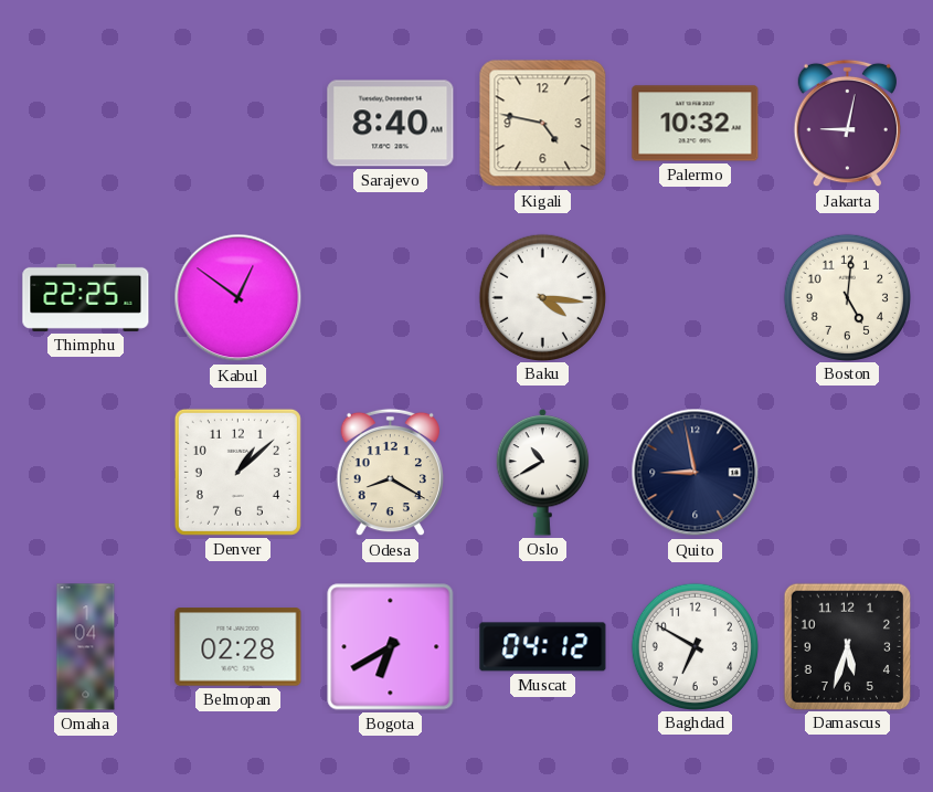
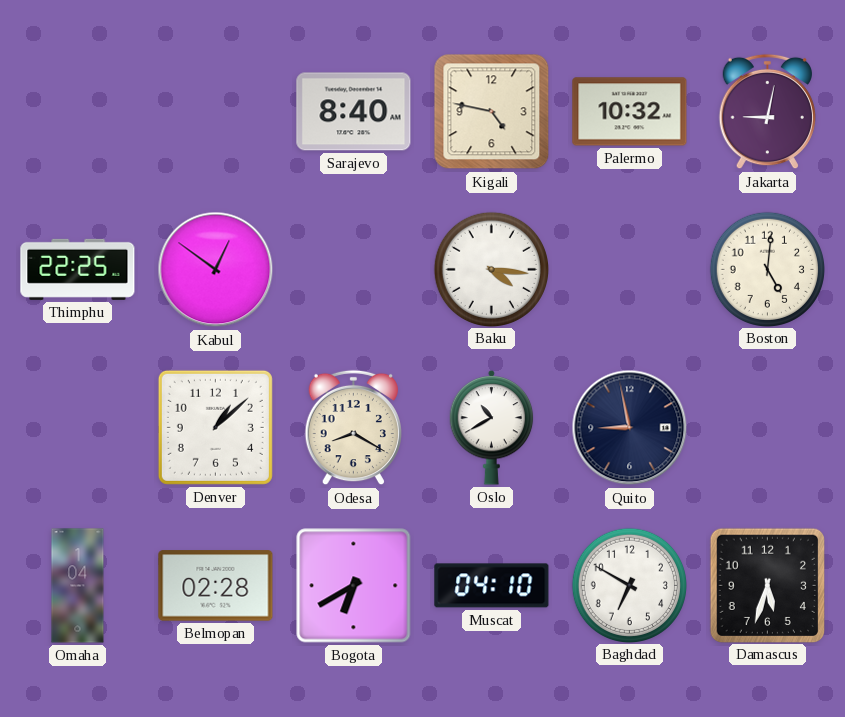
Muscat: 04:12 -> 04:10 (492, 586)
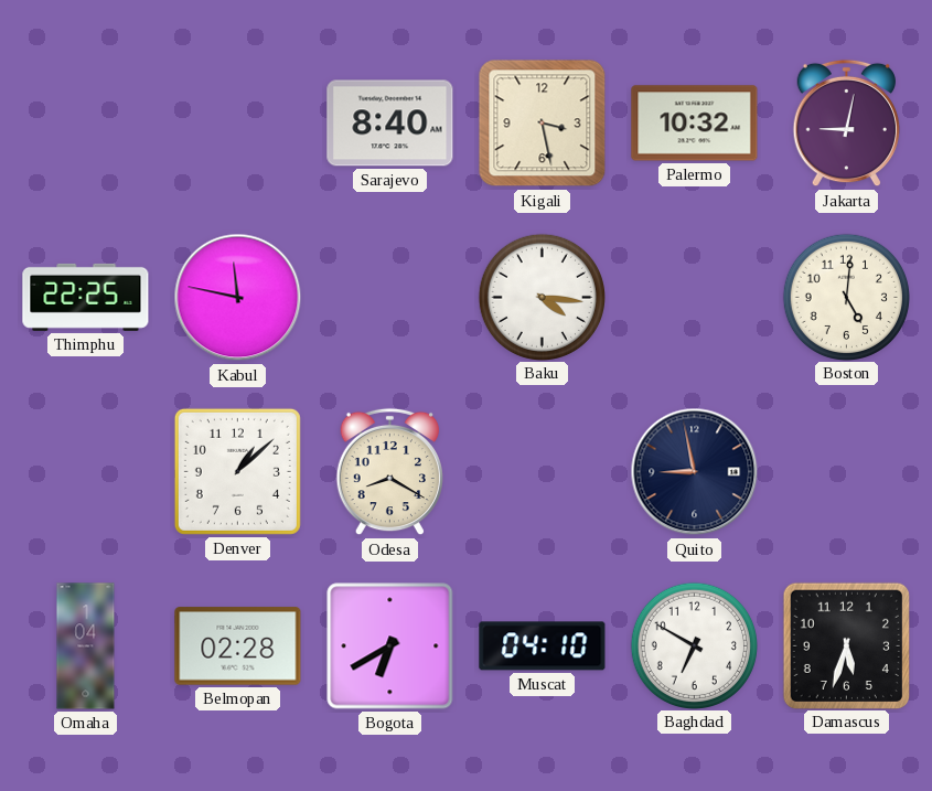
Kigali: 4:47 -> 3:28 (543, 124)
Kabul: 12:51 -> 11:47 (238, 298)
Oslo: 10:40 -> none (492, 427)
